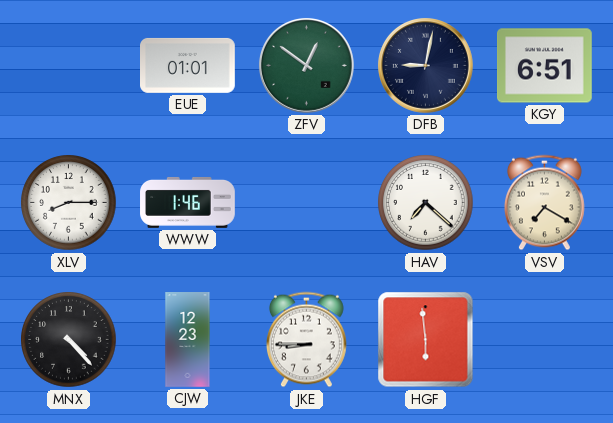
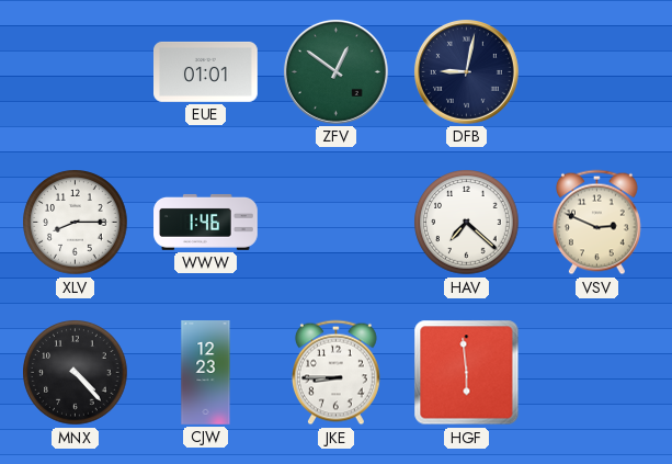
KGY: 6:51 -> none (545, 66)
VSV: 7:20 -> 2:49 (596, 223)
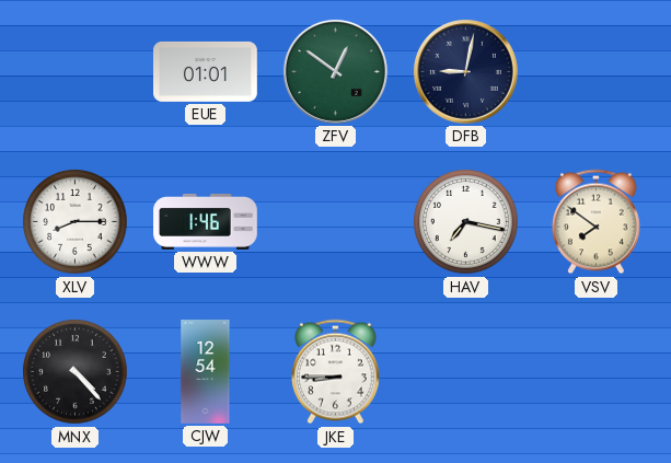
HAV: 7:22 -> 7:17 (466, 222)
VSV: 2:49 -> 7:51 (595, 222)
CJW: 12:23 -> 12:54 (206, 372)
HGF: 5:59 -> none (467, 373)
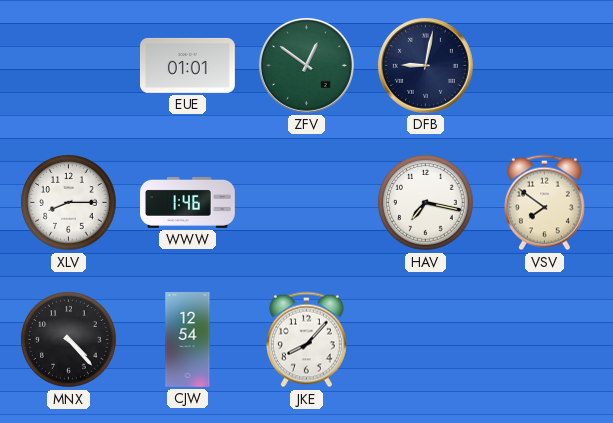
JKE: 8:45 -> 8:07 (306, 340)
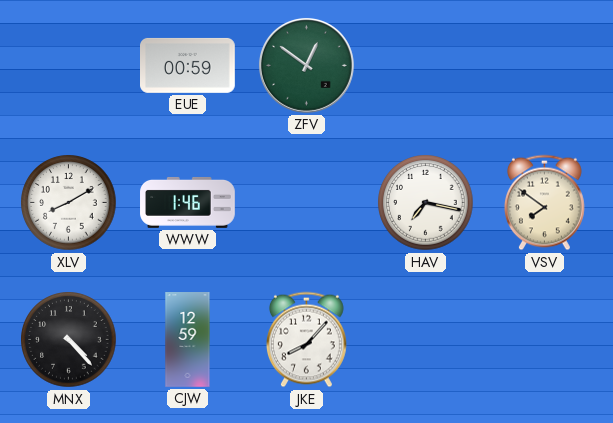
EUE: 01:01 -> 00:59 (188, 65)
DFB: 9:02 -> none (425, 65)
XLV: 8:15 -> 8:10 (69, 203)
CJW: 12:54 -> 12:59 (188, 340)
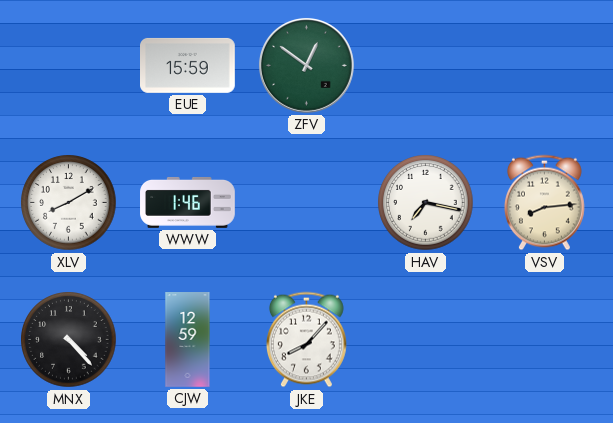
EUE: 00:59 -> 15:59 (188, 65)
VSV: 7:51 -> 8:14 (544, 203)
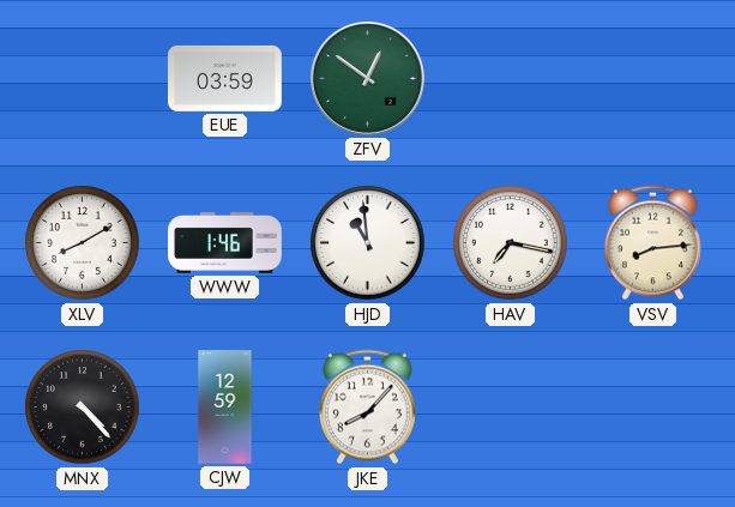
EUE: 15:59 -> 03:59 (225, 78)
HJD: none -> 10:59 (368, 243)
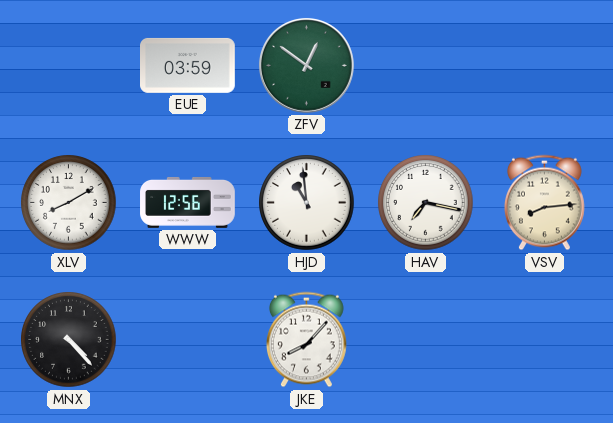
WWW: 1:46 -> 12:56 (188, 202)
CJW: 12:59 -> none (225, 408)
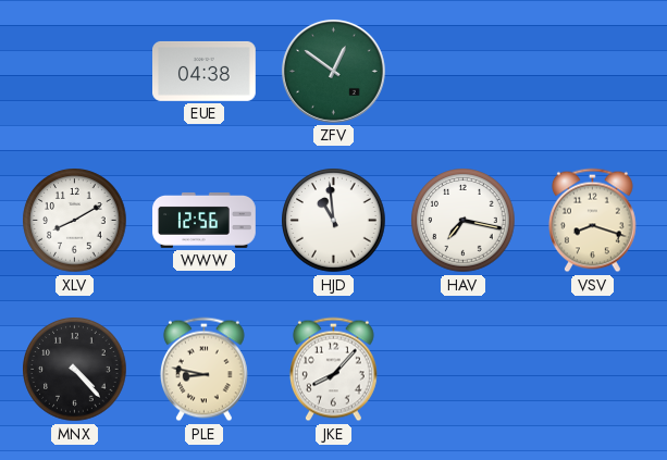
EUE: 03:59 -> 04:38 (205, 71)
VSV: 8:14 -> 8:18 (592, 221)
PLE: none -> 8:47 (203, 370)
